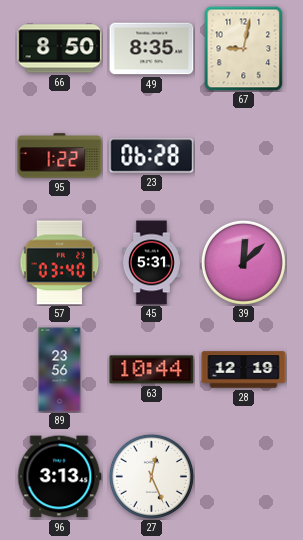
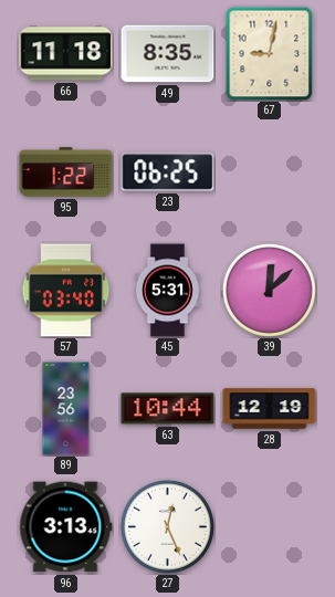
66: 8:50 -> 11:18 (66, 54)
23: 06:28 -> 06:25 (168, 172)
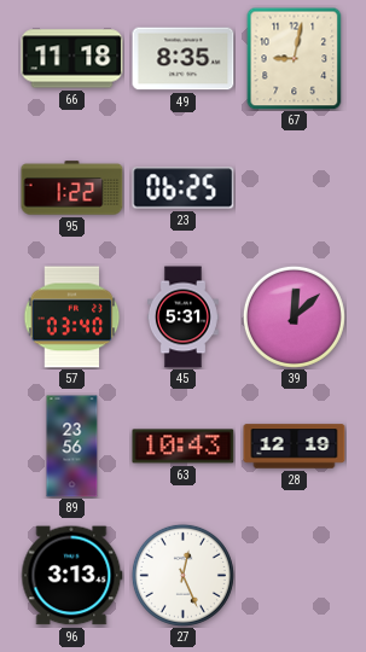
63: 10:44 -> 10:43 (184, 447)
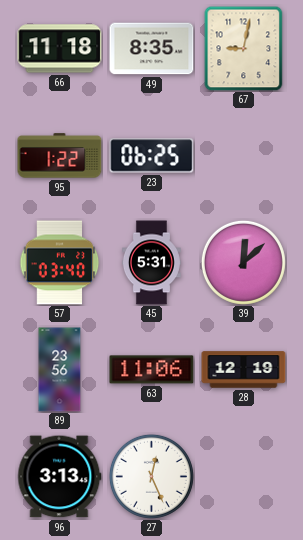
63: 10:43 -> 11:06 (152, 370)
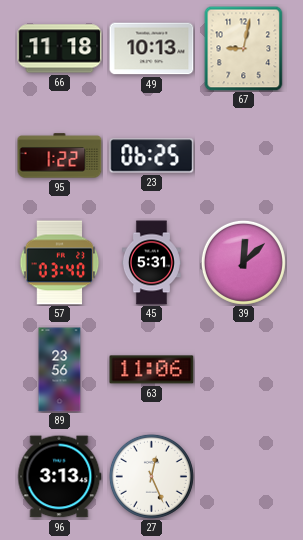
49: 8:35 -> 10:13 (152, 49)
28: 12:19 -> none (244, 370)
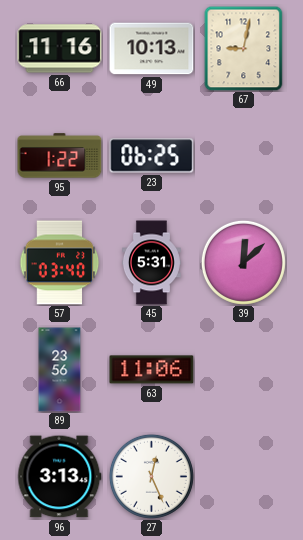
66: 11:18 -> 11:16 (60, 49)
